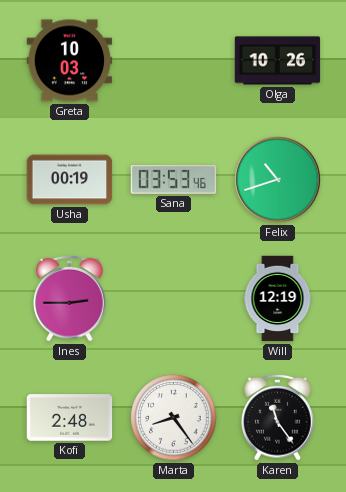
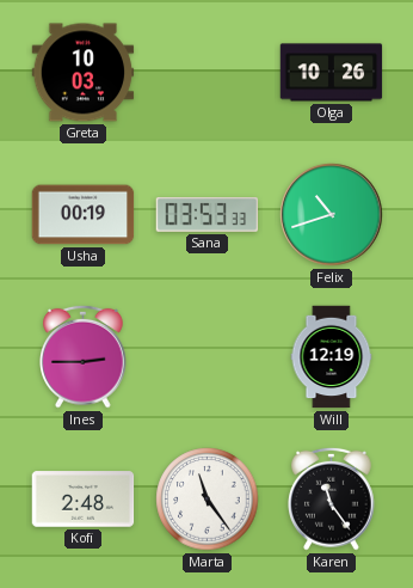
Sana: 03:53:46 -> 03:53:33 (208, 214)
Marta: 8:24 -> 11:24 (208, 500)
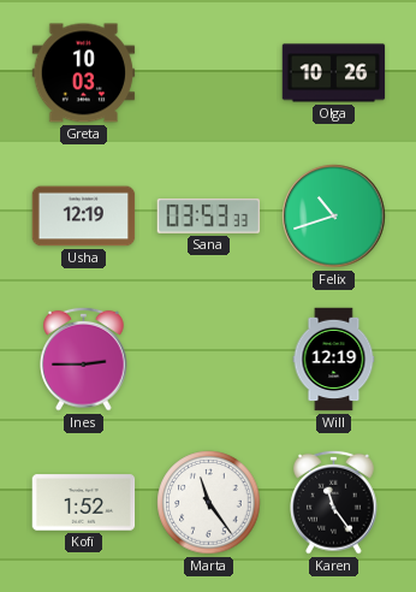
Usha: 00:19 -> 12:19 (84, 217)
Kofi: 2:48 -> 1:52 (84, 503)
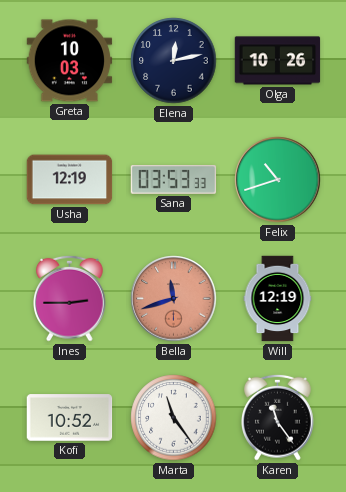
Elena: none -> 12:13 (174, 61)
Bella: none -> 11:42 (174, 299)
Kofi: 1:52 -> 10:52 (70, 418)
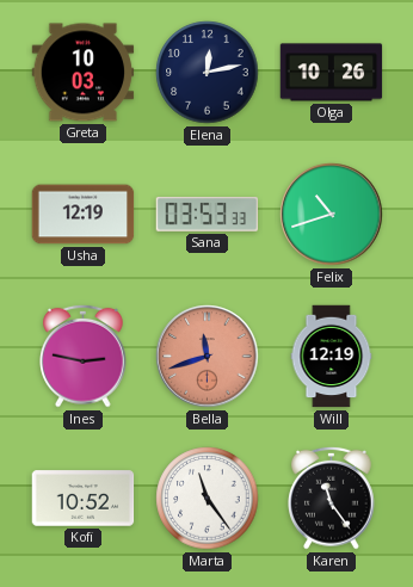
Ines: 2:45 -> 2:47 (84, 356)
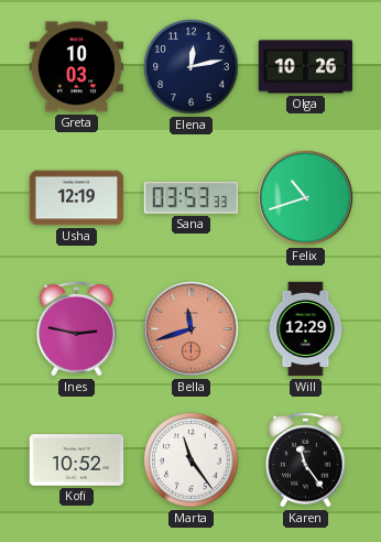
Will: 12:19 -> 12:29 (306, 329)
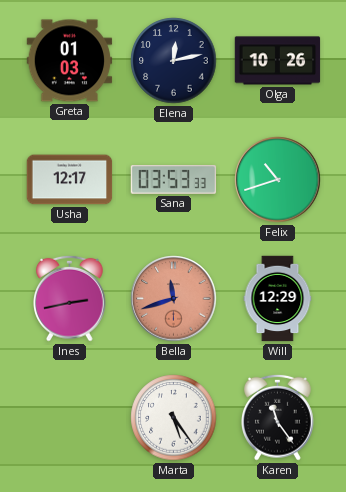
Greta: 10:03 -> 01:03 (70, 61)
Usha: 12:19 -> 12:17 (70, 180)
Ines: 2:47 -> 2:43 (70, 298)
Kofi: 10:52 -> none (77, 460)
Marta: 11:24 -> 5:24 (174, 418)
